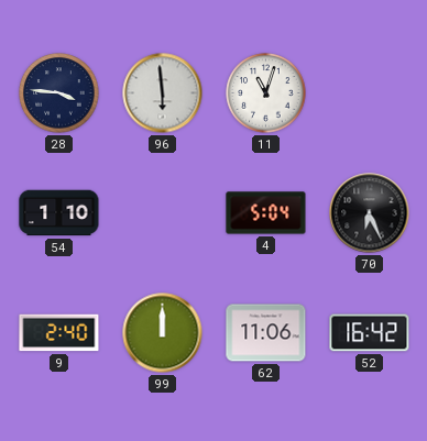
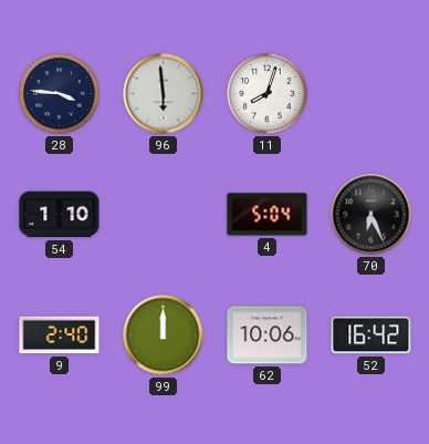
11: 11:03 -> 8:03 (268, 94)
62: 11:06 -> 10:06 (268, 335)
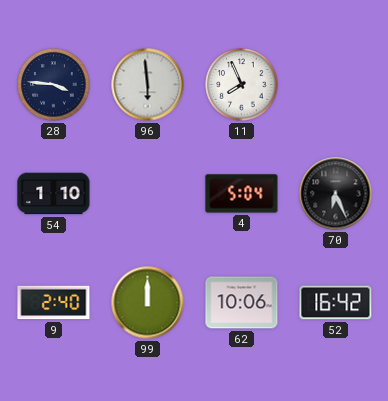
11: 8:03 -> 7:56 (242, 85)
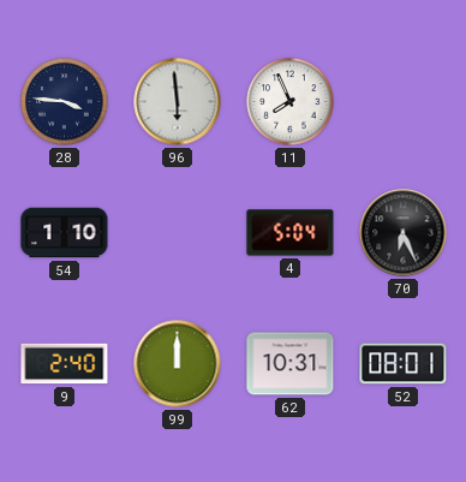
62: 10:06 -> 10:31 (291, 364)
52: 16:42 -> 08:01 (404, 364)
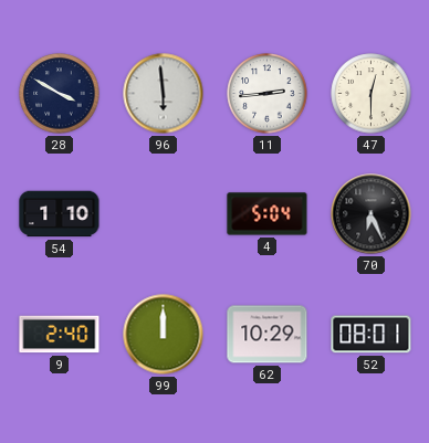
28: 3:46 -> 3:50 (60, 94)
11: 7:56 -> 2:44 (268, 94)
47: none -> 12:30 (372, 94)
62: 10:31 -> 10:29 (268, 335)
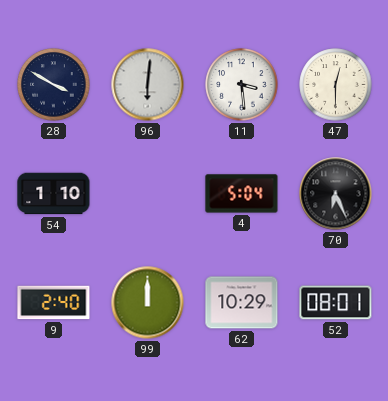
96: 5:59 -> 6:01 (148, 85)
11: 2:44 -> 3:29 (242, 85)
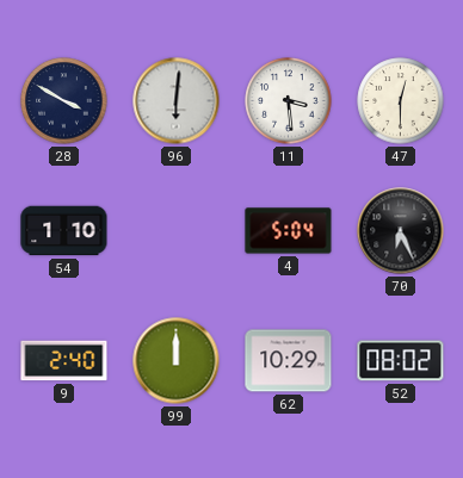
52: 08:01 -> 08:02 (401, 361)
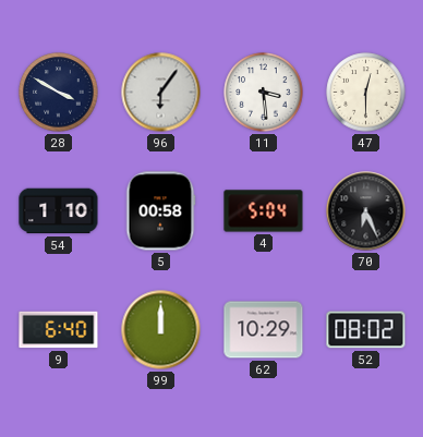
96: 6:01 -> 6:06 (161, 93)
5: none -> 00:58 (160, 211)
9: 2:40 -> 6:40 (59, 330)
